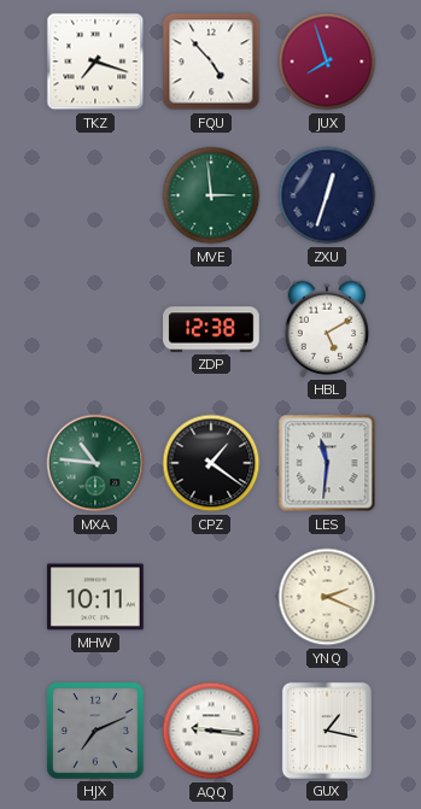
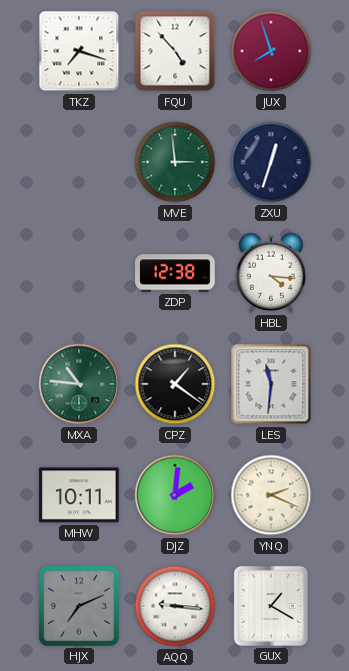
HBL: 5:10 -> 4:16 (271, 273)
DJZ: none -> 2:01 (175, 495)
GUX: 1:17 -> 1:20 (271, 606)
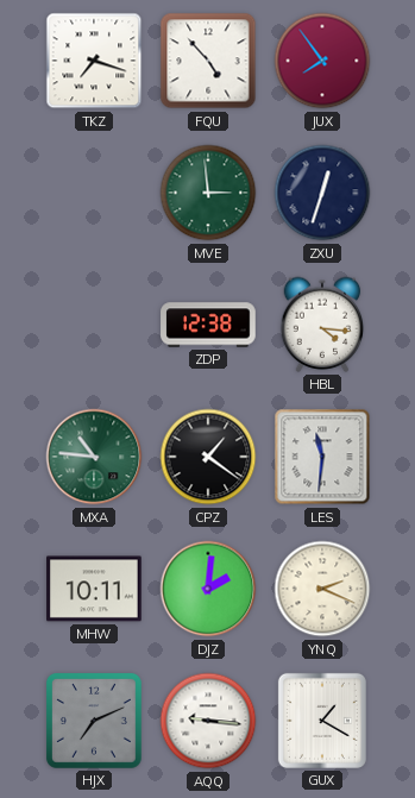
JUX: 7:57 -> 7:54 (322, 61)
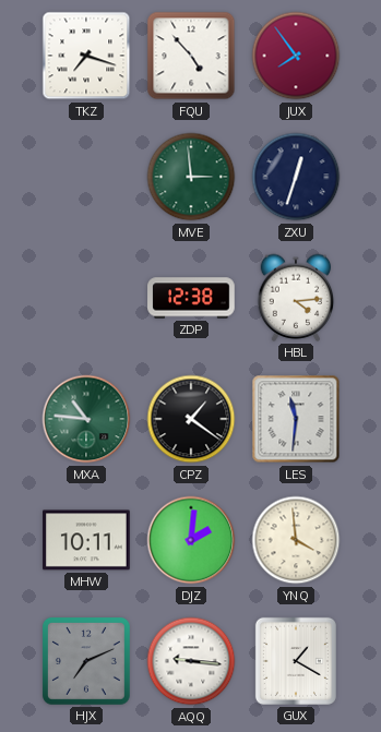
HBL: 4:16 -> 4:14 (296, 298)
YNQ: 2:19 -> 3:59 (296, 540)
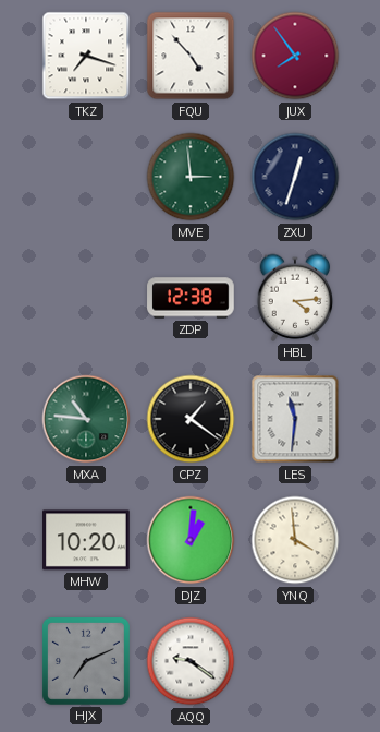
MHW: 10:11 -> 10:20 (86, 540)
DJZ: 2:01 -> 1:01 (191, 540)
AQQ: 9:16 -> 9:21 (191, 661)
GUX: 1:20 -> none (296, 661)
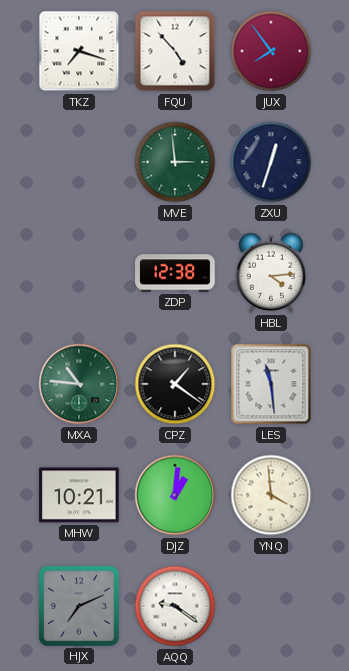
LES: 11:31 -> 11:29 (271, 384)
MHW: 10:20 -> 10:21 (79, 495)
